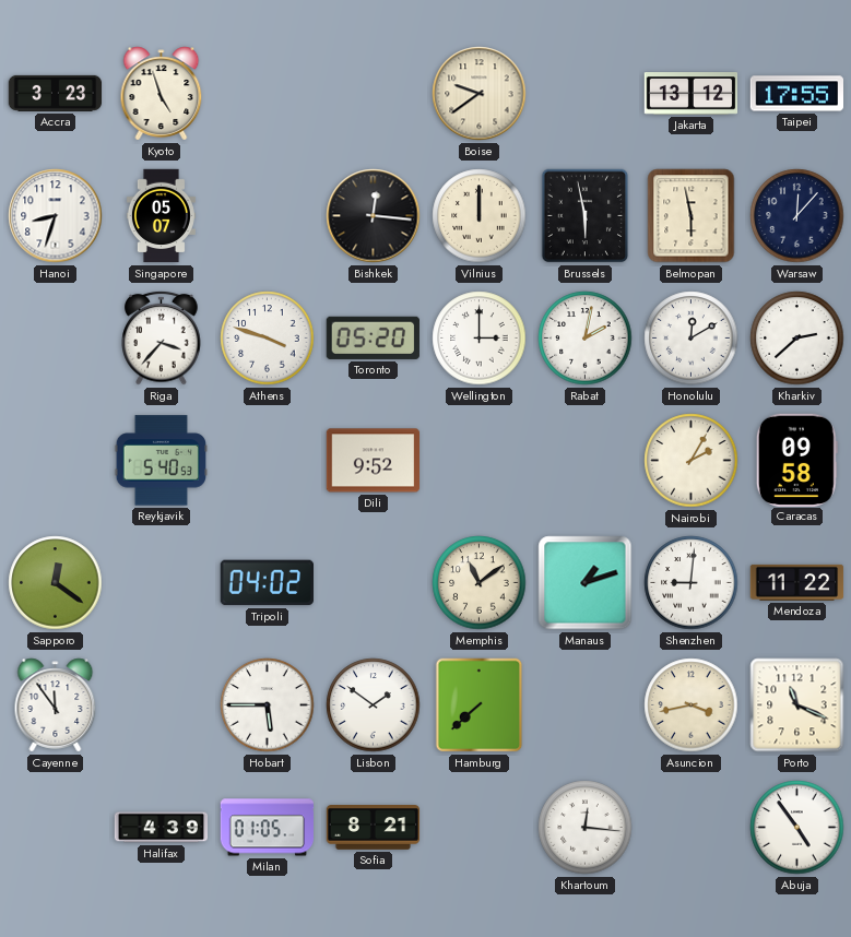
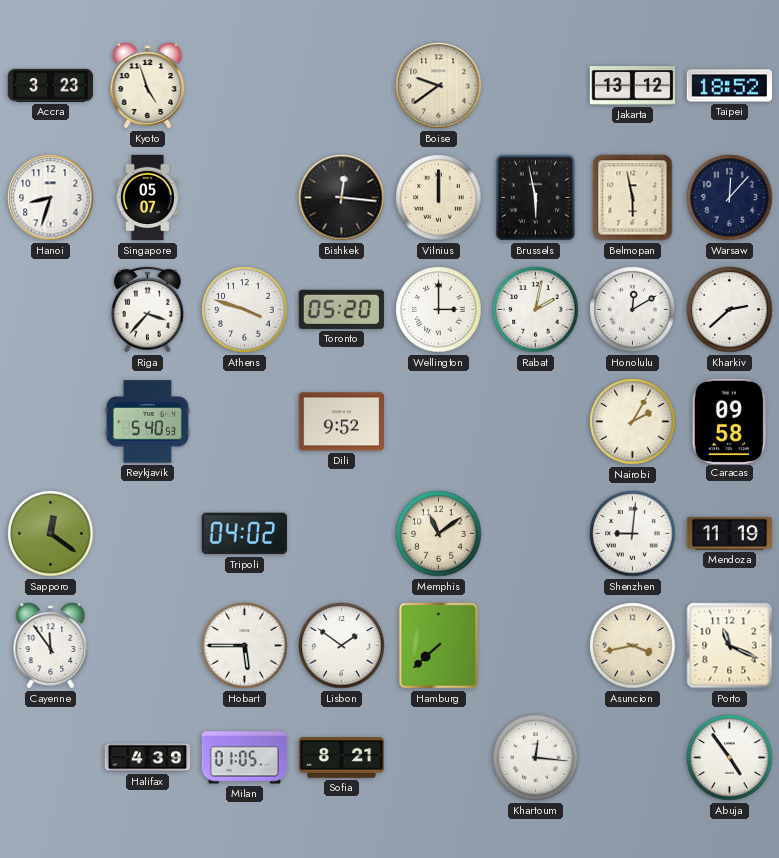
Taipei: 17:55 -> 18:52 (730, 86)
Manaus: 1:12 -> none (586, 583)
Mendoza: 11:22 -> 11:19 (730, 533)
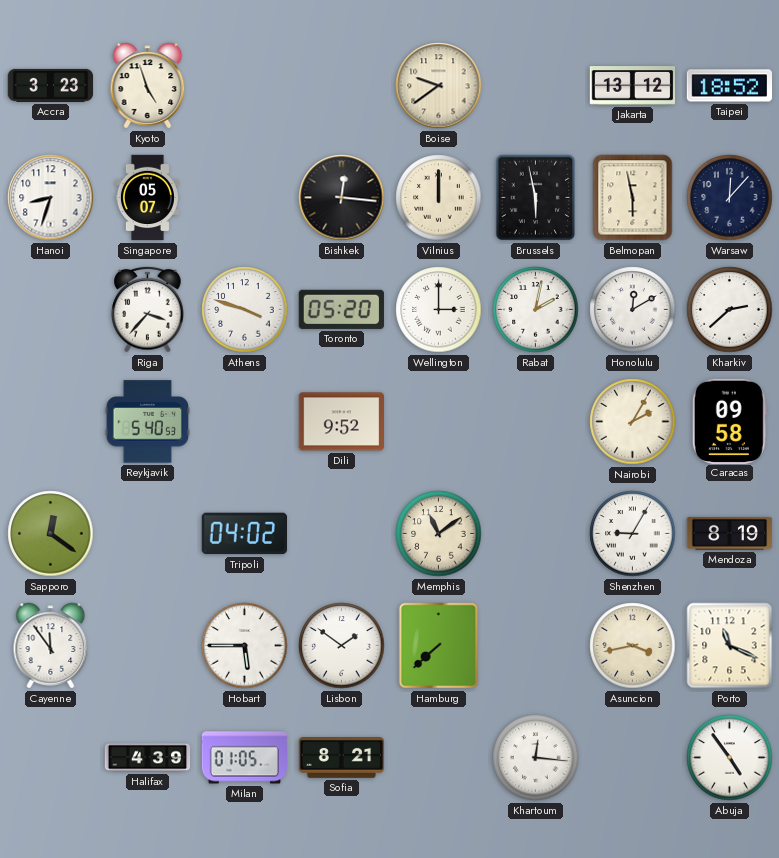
Shenzhen: 9:01 -> 9:05 (633, 534)
Mendoza: 11:19 -> 8:19 (730, 533)
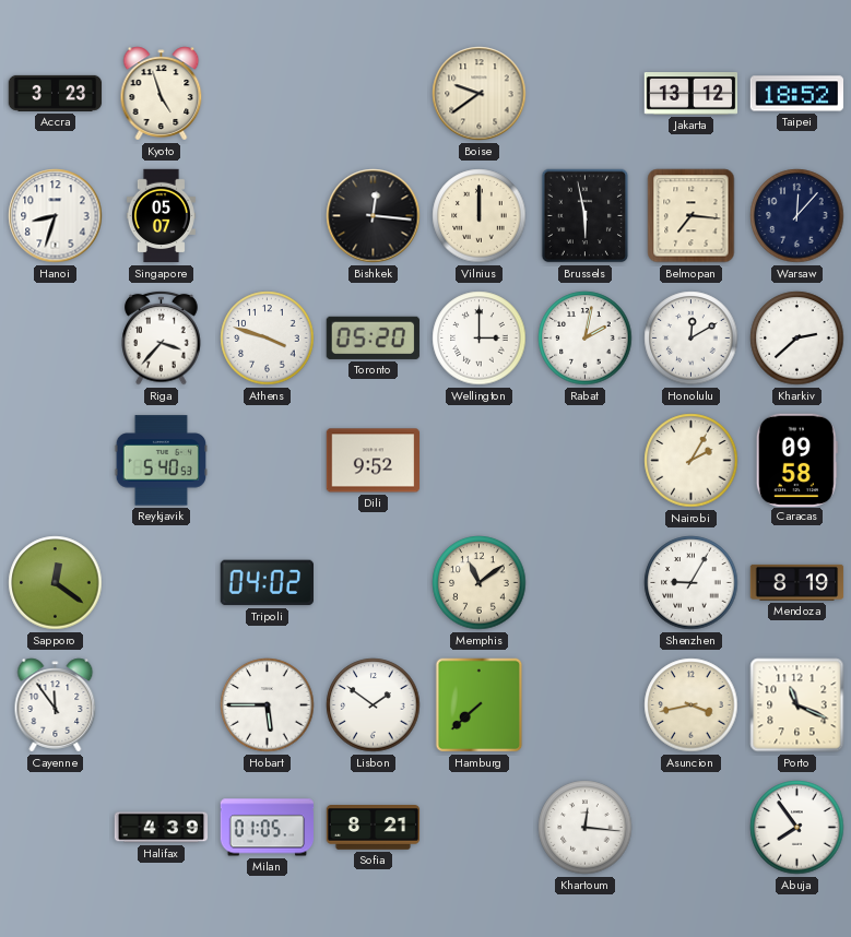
Belmopan: 5:58 -> 7:16 (692, 216)
Abuja: 4:54 -> 7:54 (797, 828)
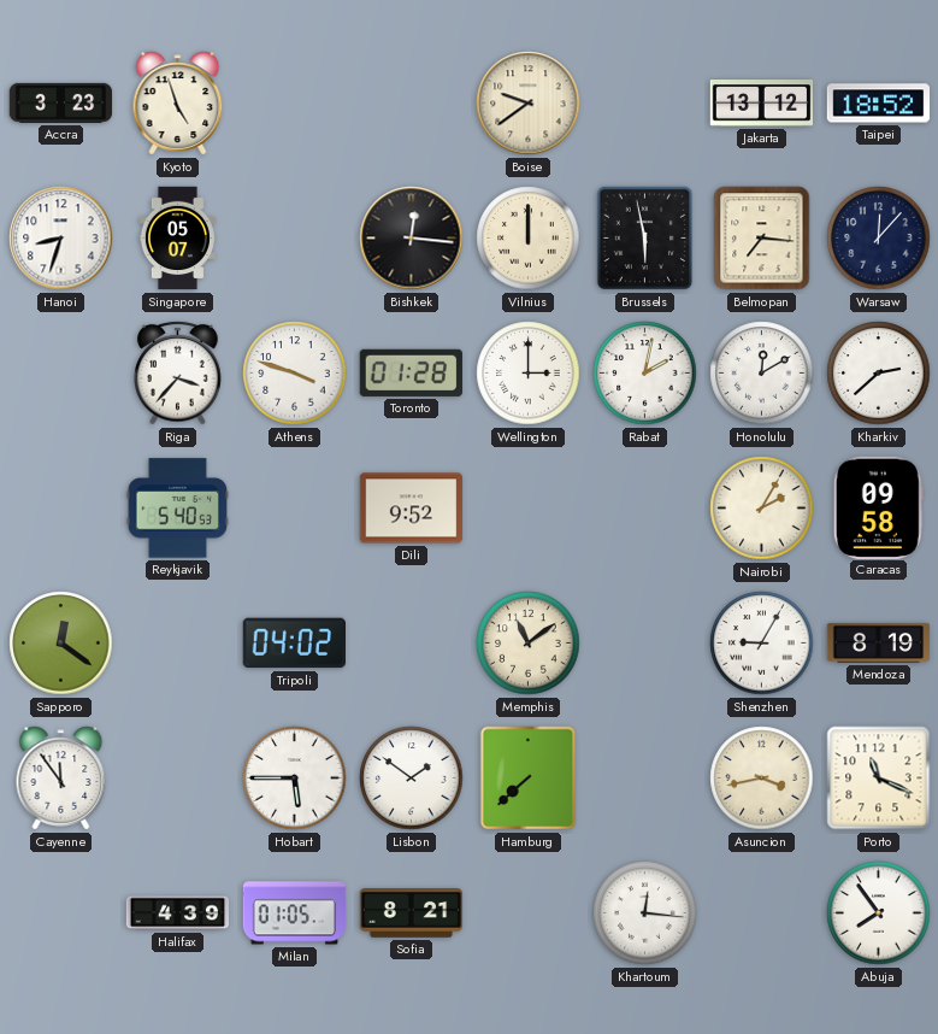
Toronto: 05:20 -> 01:28 (411, 372)
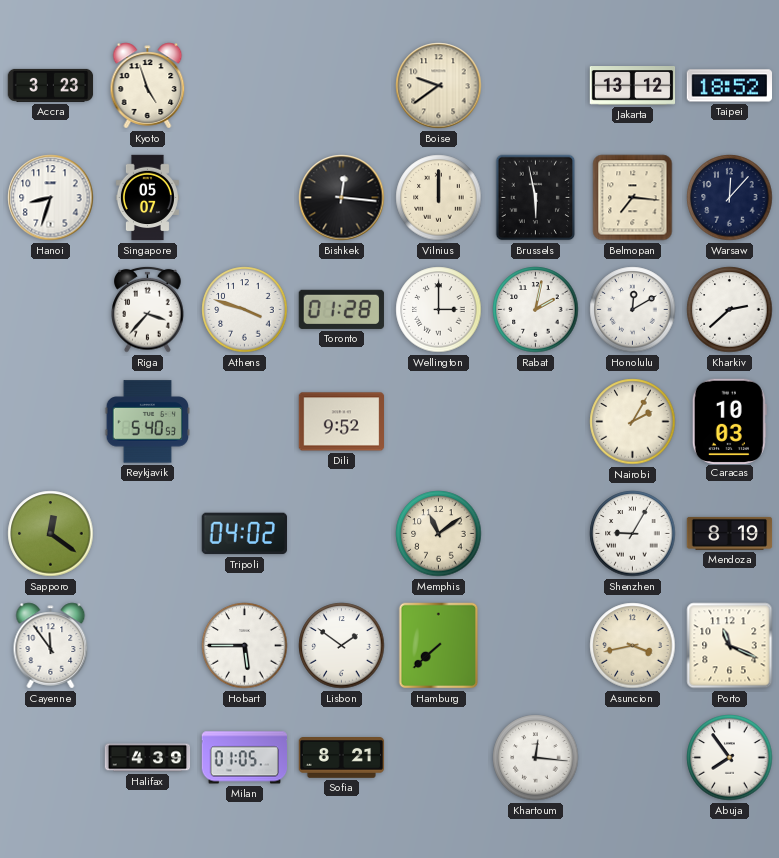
Caracas: 09:58 -> 10:03 (729, 421)
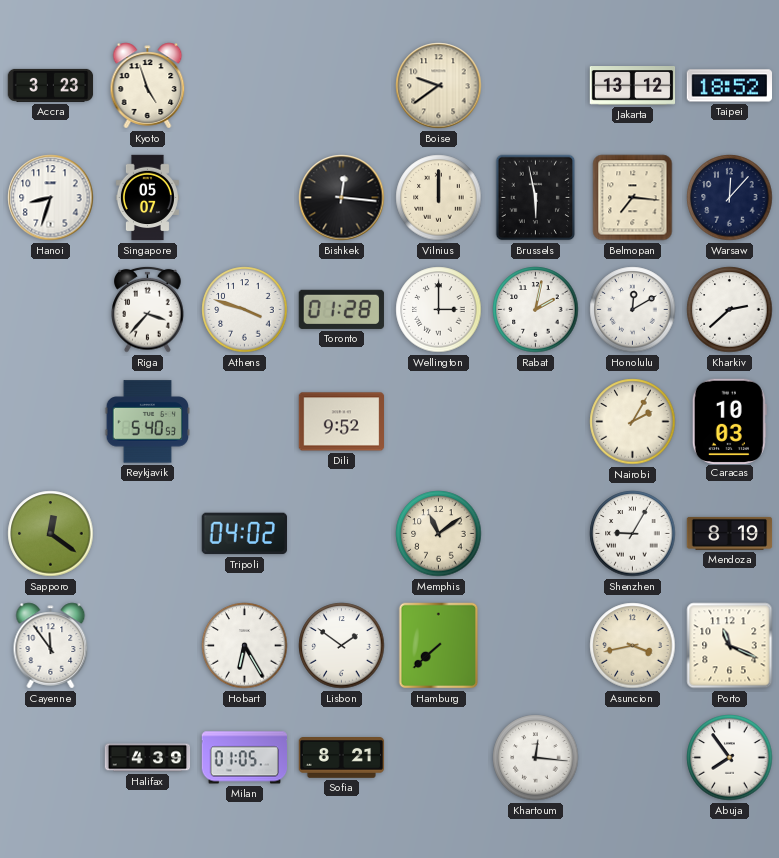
Hobart: 5:45 -> 6:25 (245, 646)
